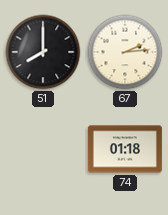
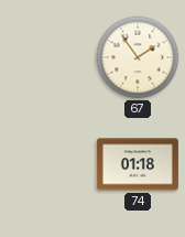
51: 8:00 -> none (43, 52)
67: 2:14 -> 1:54 (138, 57)
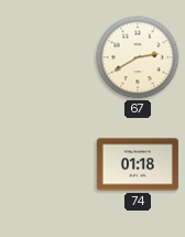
67: 1:54 -> 2:40 (138, 57)
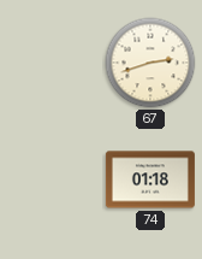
67: 2:40 -> 2:42 (150, 63)
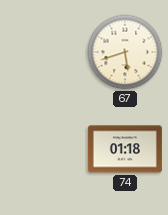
67: 2:42 -> 5:42 (125, 52)
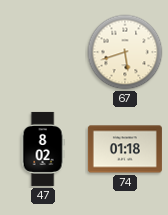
47: none -> 8:02 (43, 149)
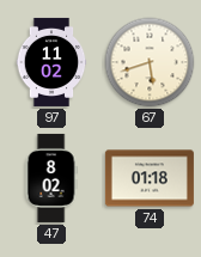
97: none -> 11:02 (51, 62)
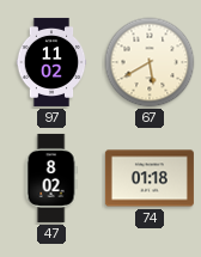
67: 5:42 -> 5:40 (150, 62)
